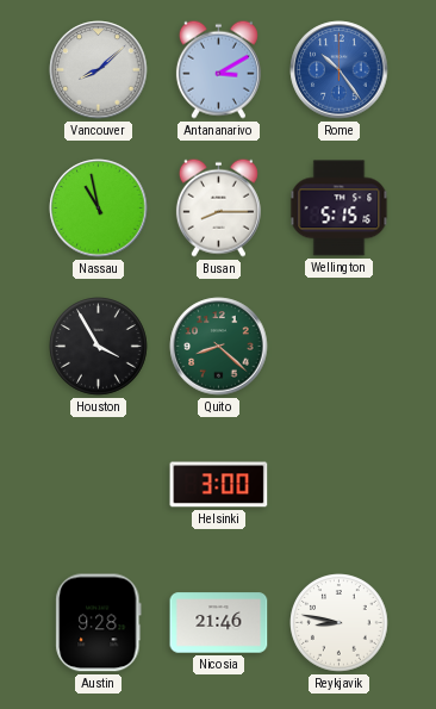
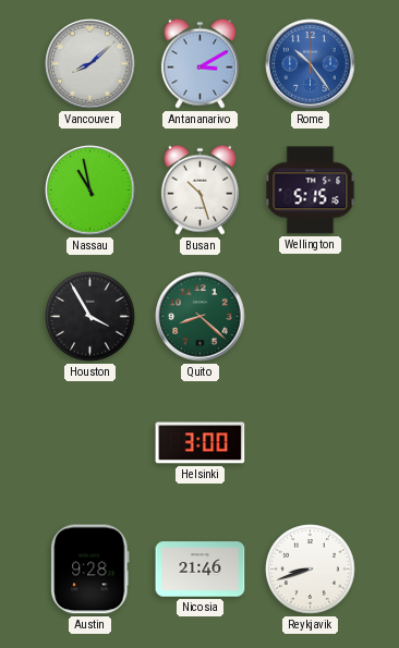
Busan: 8:15 -> 10:27 (199, 189)
Reykjavik: 8:47 -> 8:42 (311, 570)
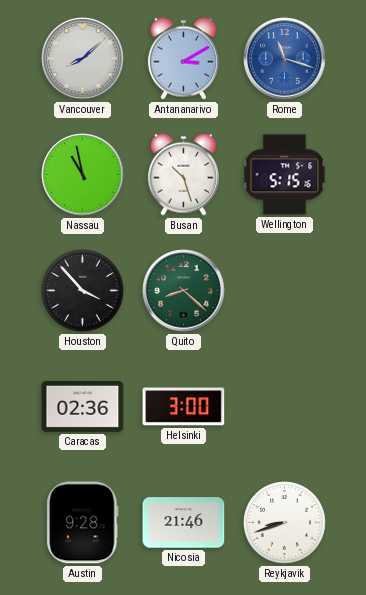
Rome: 10:24 -> 11:18 (285, 59)
Houston: 3:55 -> 3:53 (83, 291)
Caracas: none -> 02:36 (83, 406)
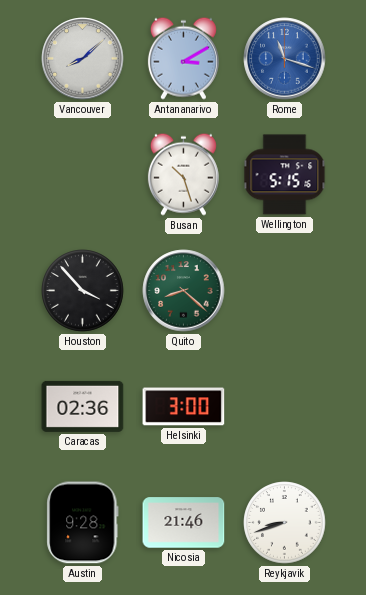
Nassau: 10:58 -> none (83, 175)
